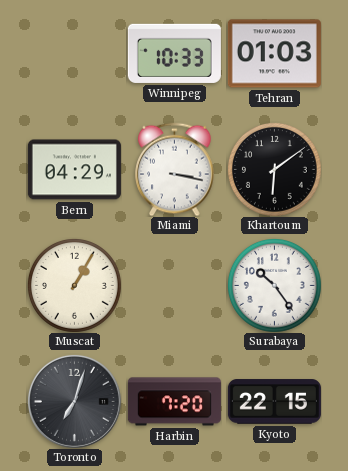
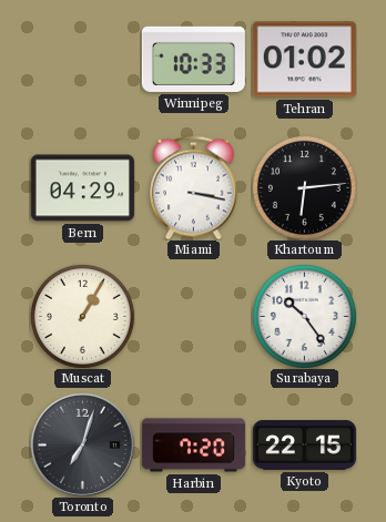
Tehran: 01:03 -> 01:02 (304, 60)
Khartoum: 6:09 -> 6:14 (304, 187)
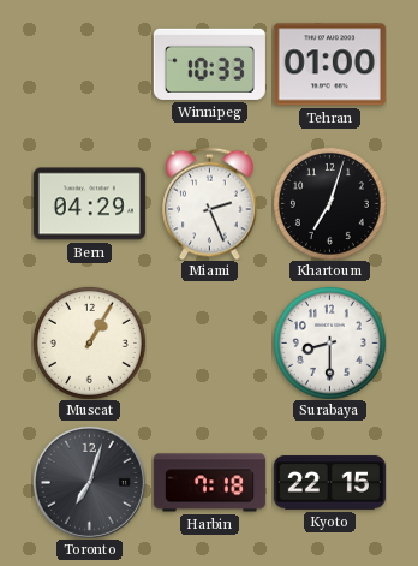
Tehran: 01:02 -> 01:00 (329, 65)
Miami: 3:17 -> 2:26 (210, 203)
Khartoum: 6:14 -> 7:03 (329, 203)
Surabaya: 10:24 -> 8:30 (329, 342)
Harbin: 7:20 -> 7:18 (209, 483)
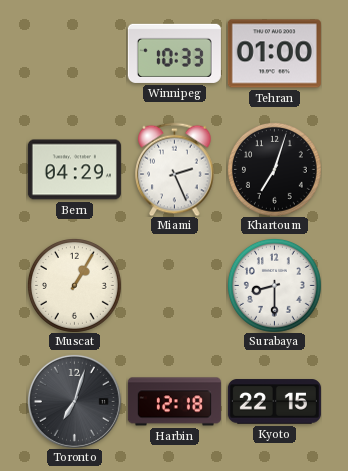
Harbin: 7:18 -> 12:18 (174, 402)
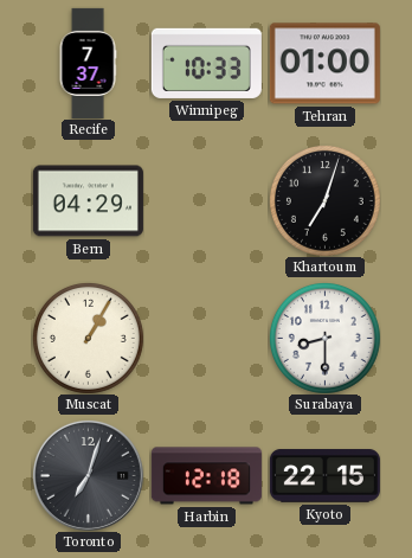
Recife: none -> 7:37 (88, 63)
Miami: 2:26 -> none (175, 169)
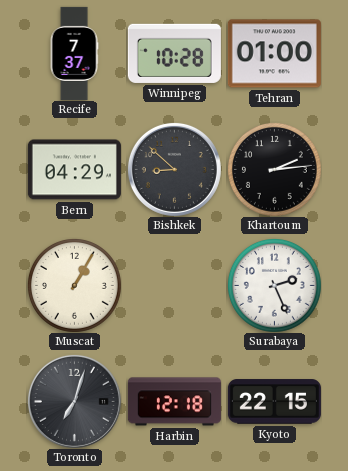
Winnipeg: 10:33 -> 10:28 (174, 53)
Bishkek: none -> 8:52 (174, 169)
Khartoum: 7:03 -> 2:14 (274, 169)
Surabaya: 8:30 -> 2:26 (274, 285)
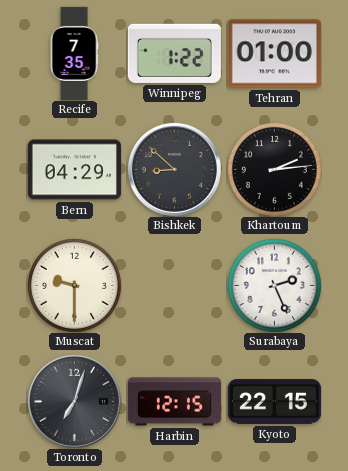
Recife: 7:37 -> 7:35 (74, 53)
Winnipeg: 10:28 -> 1:22 (174, 53)
Muscat: 1:05 -> 9:30 (74, 285)
Harbin: 12:18 -> 12:15 (174, 402)
